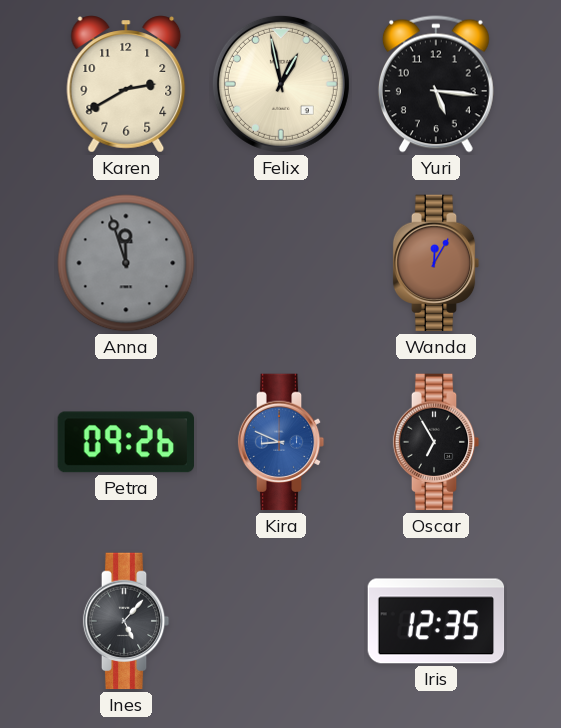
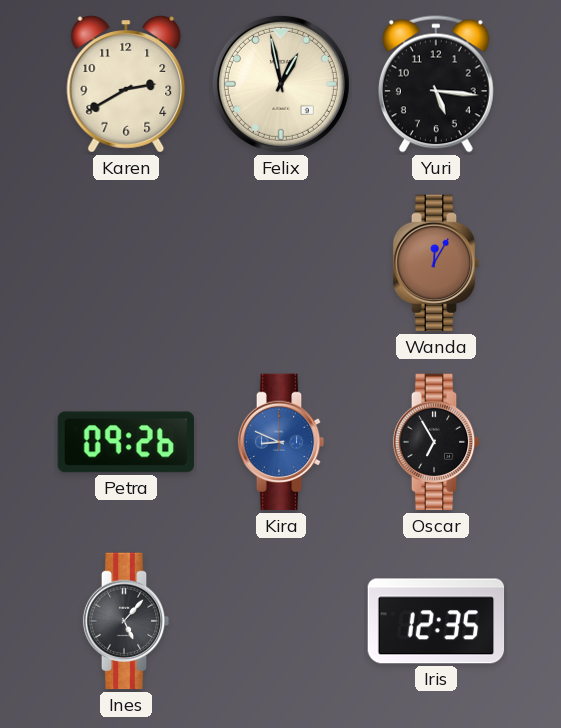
Anna: 11:57 -> none (126, 263)
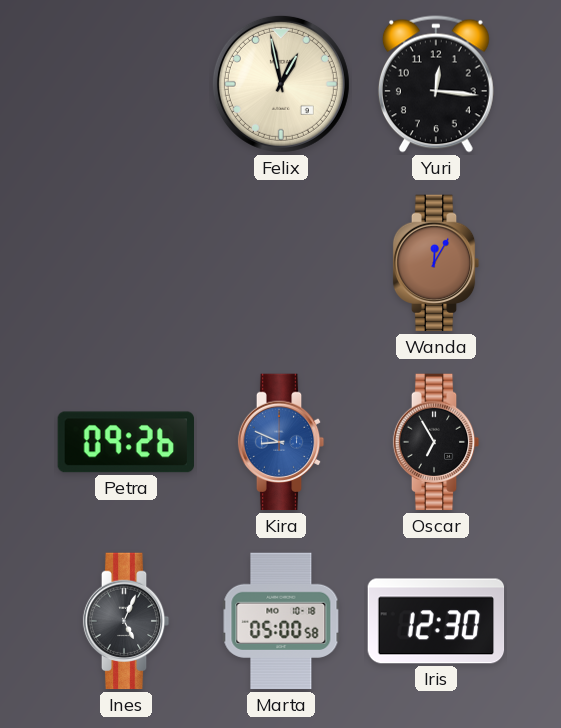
Karen: 2:40 -> none (126, 84)
Yuri: 5:16 -> 12:16 (436, 84)
Ines: 5:07 -> 5:04 (126, 621)
Marta: none -> 05:00 (281, 621)
Iris: 12:35 -> 12:30 (436, 621)
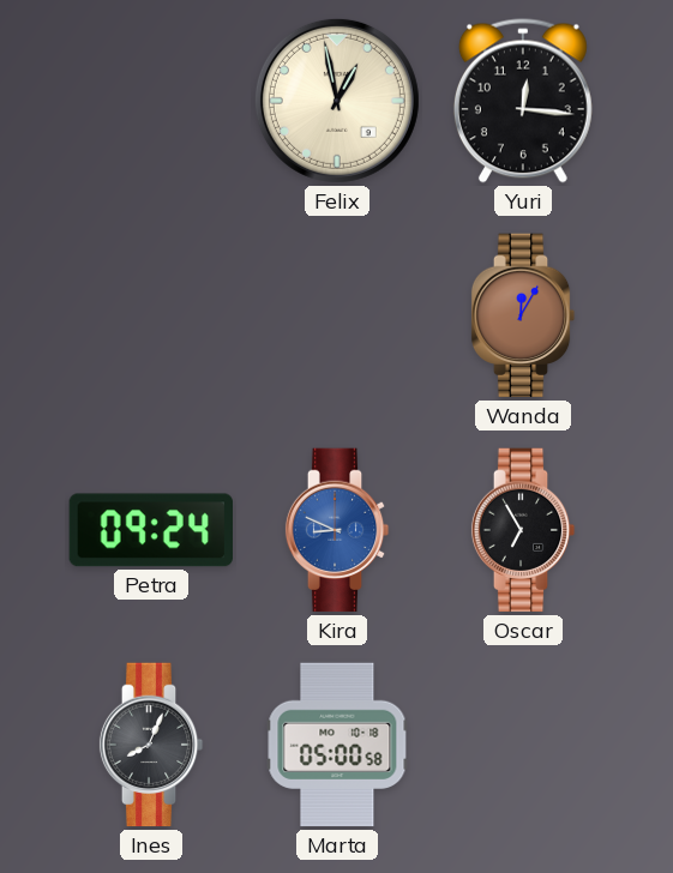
Petra: 09:26 -> 09:24 (150, 530)
Ines: 5:04 -> 8:04 (151, 745)
Iris: 12:30 -> none (436, 621)
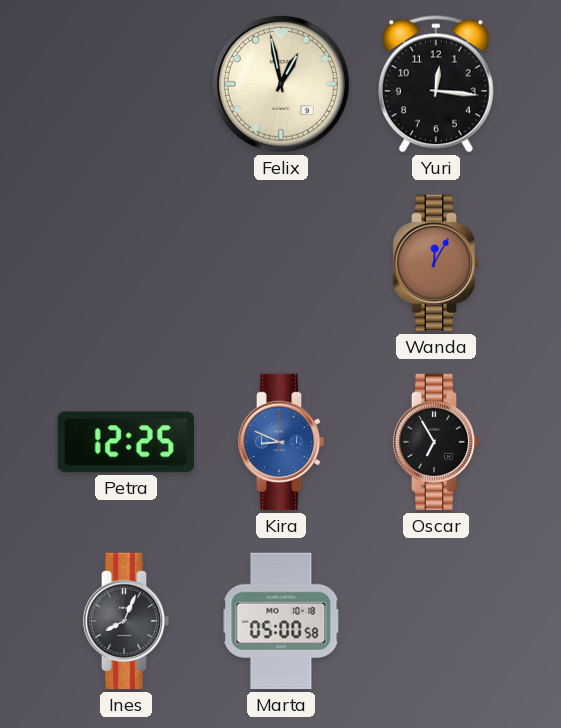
Petra: 09:24 -> 12:25 (125, 442)
